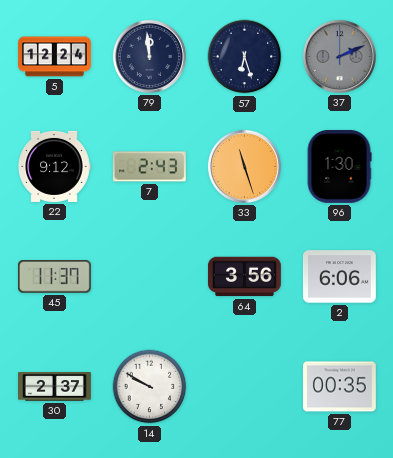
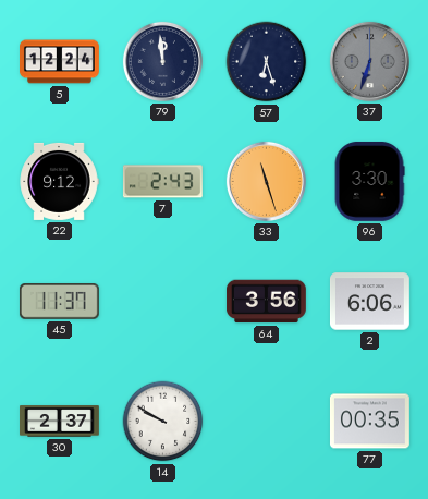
37: 2:11 -> 6:33 (369, 61)
96: 1:30 -> 3:30 (369, 181)
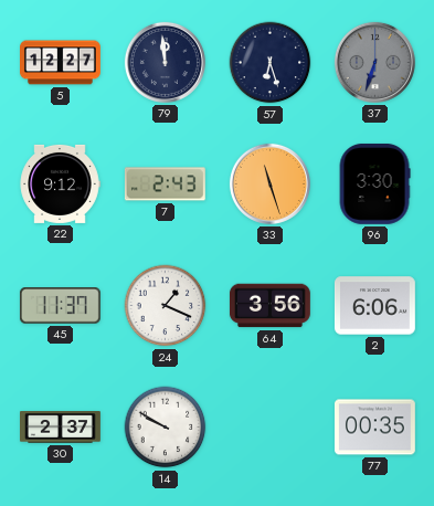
5: 12:24 -> 12:27 (61, 63)
24: none -> 1:19 (166, 306)
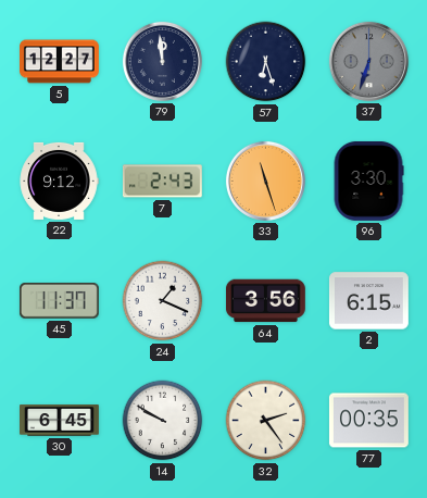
2: 6:06 -> 6:15 (368, 301)
30: 2:37 -> 6:45 (60, 421)
32: none -> 2:24 (266, 421)
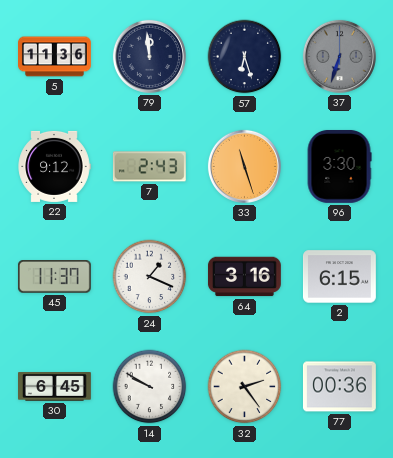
5: 12:27 -> 11:36 (55, 57)
64: 3:56 -> 3:16 (244, 277)
77: 00:35 -> 00:36 (339, 387)
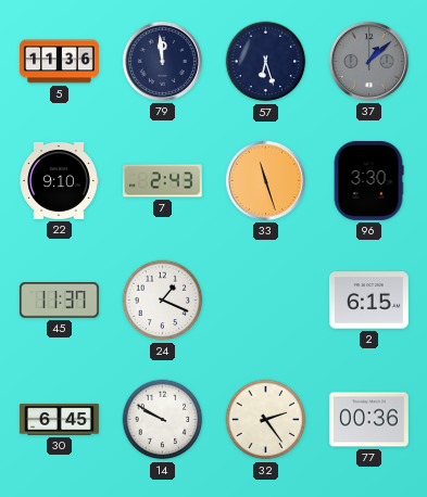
37: 6:33 -> 1:08 (368, 61)
22: 9:12 -> 9:10 (59, 180)
64: 3:16 -> none (244, 277)
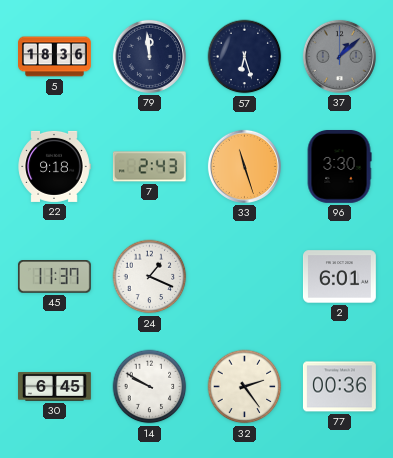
5: 11:36 -> 18:36 (55, 57)
22: 9:10 -> 9:18 (54, 166)
2: 6:15 -> 6:01 (339, 277)
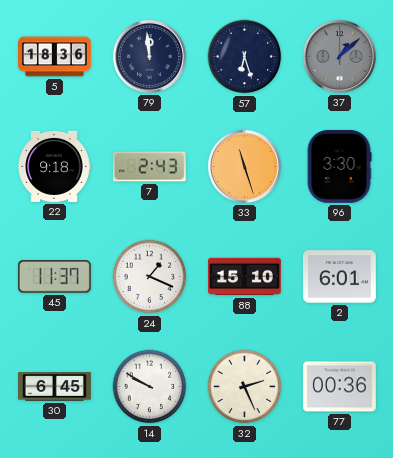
88: none -> 15:10 (245, 277)
32: 2:24 -> 2:26 (245, 387)
